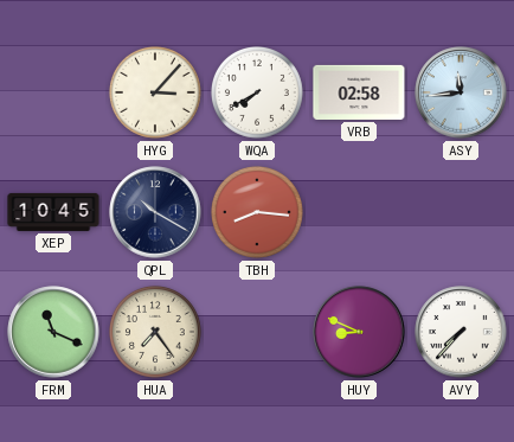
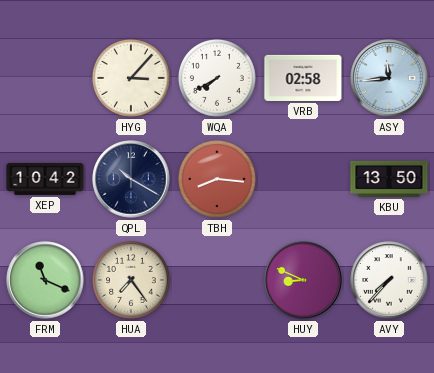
XEP: 10:45 -> 10:42 (45, 179)
KBU: none -> 13:50 (389, 179)
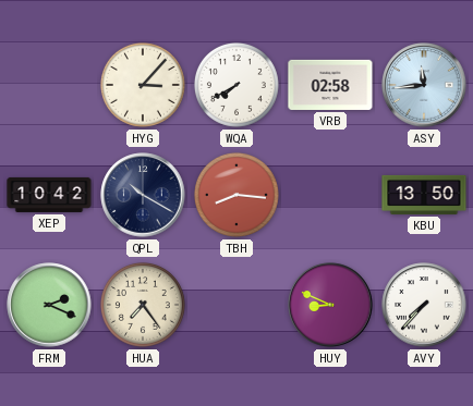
FRM: 11:19 -> 2:19 (49, 305)
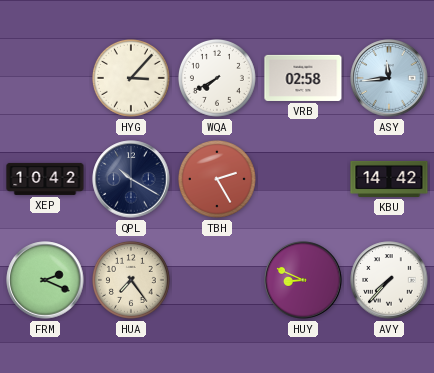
TBH: 8:16 -> 2:25 (217, 179)
KBU: 13:50 -> 14:42 (389, 179)
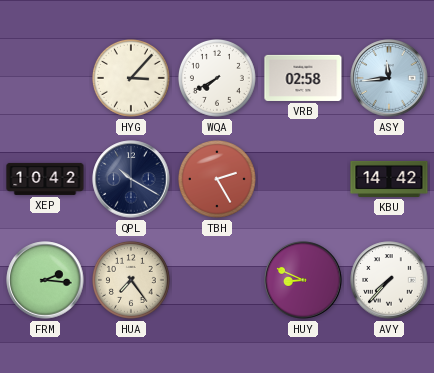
FRM: 2:19 -> 2:16 (45, 280)
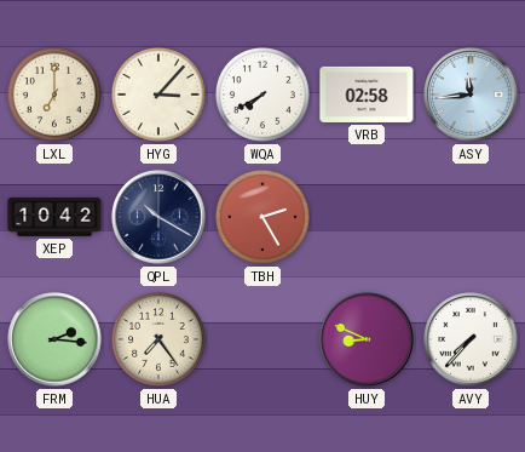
LXL: none -> 7:00 (54, 95)
KBU: 14:42 -> none (389, 179)
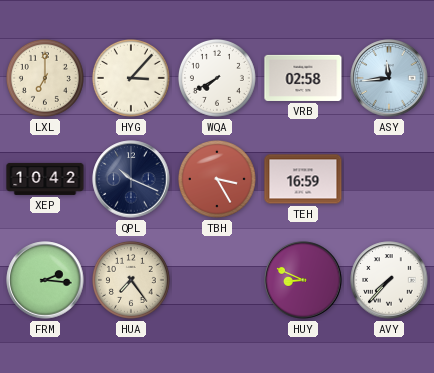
QPL: 10:20 -> 10:19 (131, 179)
TBH: 2:25 -> 3:25 (217, 179)
TEH: none -> 16:59 (303, 179)
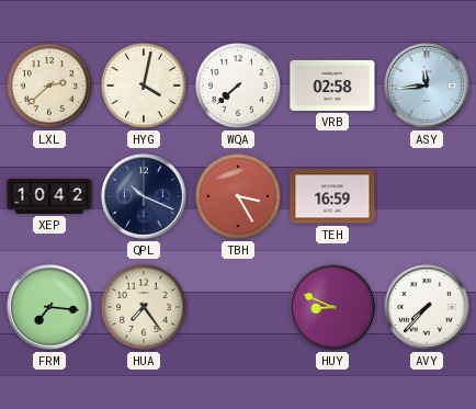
LXL: 7:00 -> 2:38 (49, 86)
HYG: 3:07 -> 4:02 (144, 86)
WQA: 7:40 -> 7:38 (238, 86)
FRM: 2:16 -> 7:16 (49, 307)
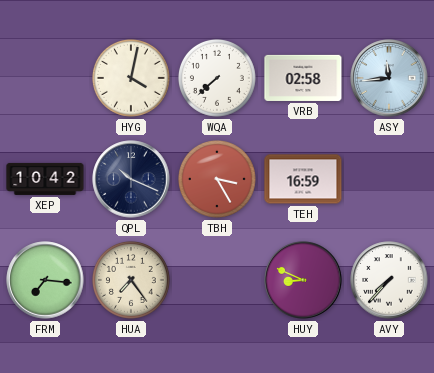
LXL: 2:38 -> none (49, 86)
